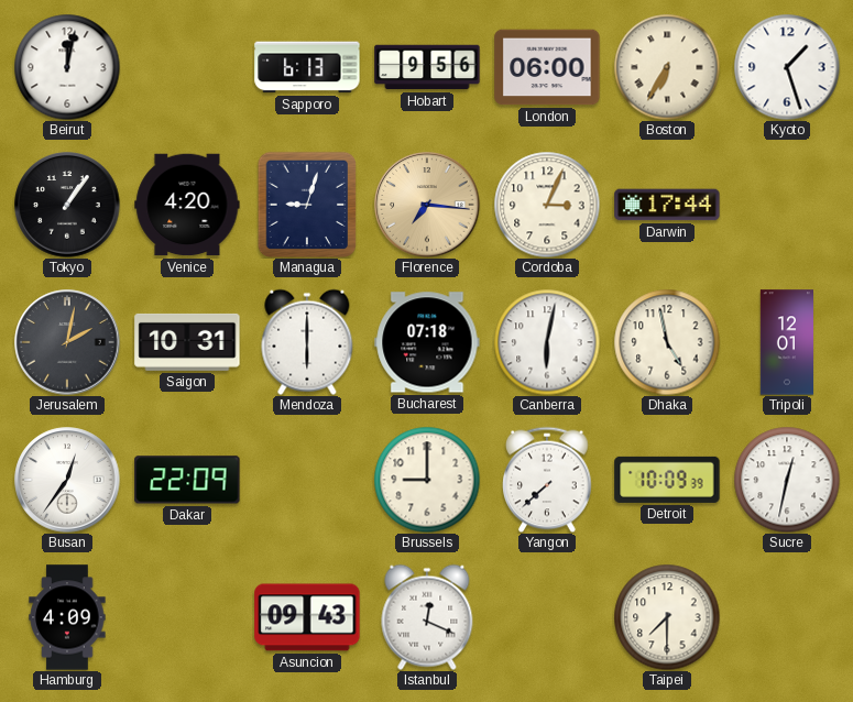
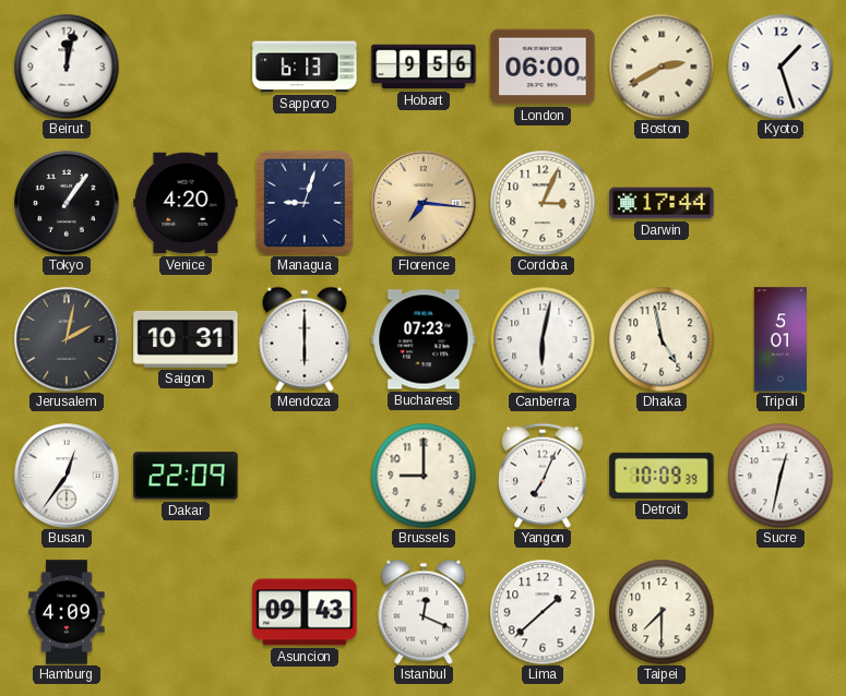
Boston: 6:35 -> 2:40 (662, 67)
Bucharest: 07:18 -> 07:23 (424, 339)
Tripoli: 12:01 -> 5:01 (779, 339)
Yangon: 7:38 -> 7:04 (543, 476)
Lima: none -> 1:38 (543, 612)
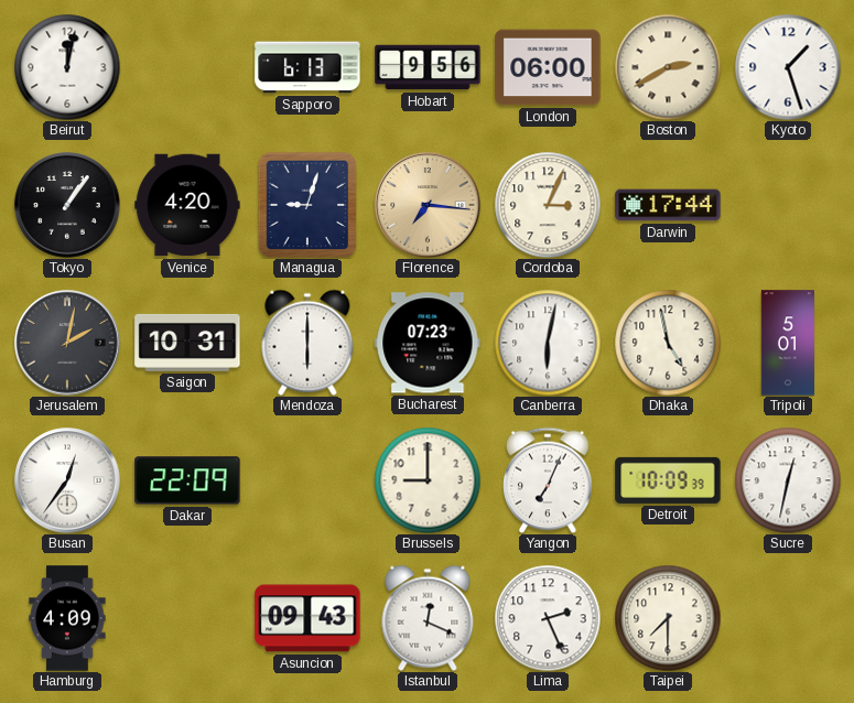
Lima: 1:38 -> 2:26 (548, 618)
